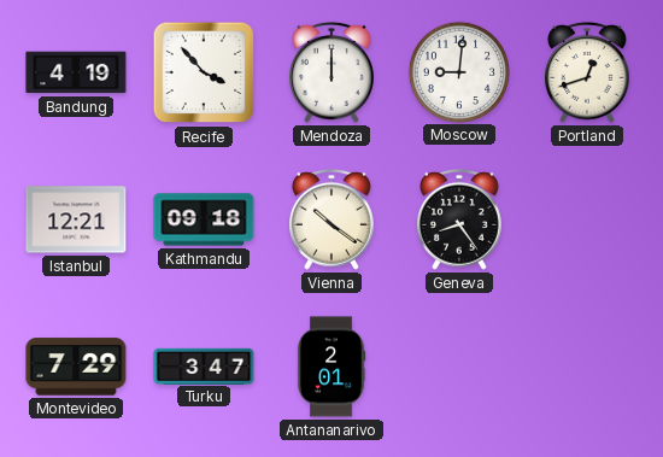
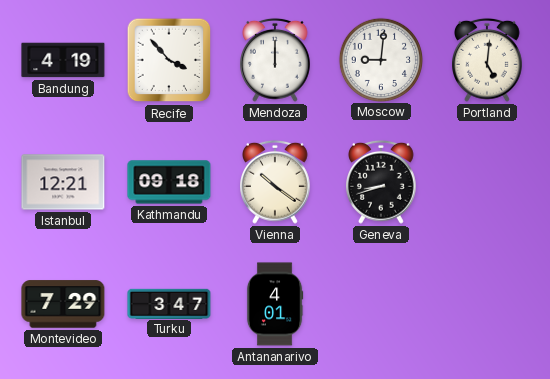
Portland: 12:42 -> 5:01 (488, 60)
Geneva: 8:24 -> 8:42 (382, 182)
Antananarivo: 2:01 -> 4:01 (275, 304)
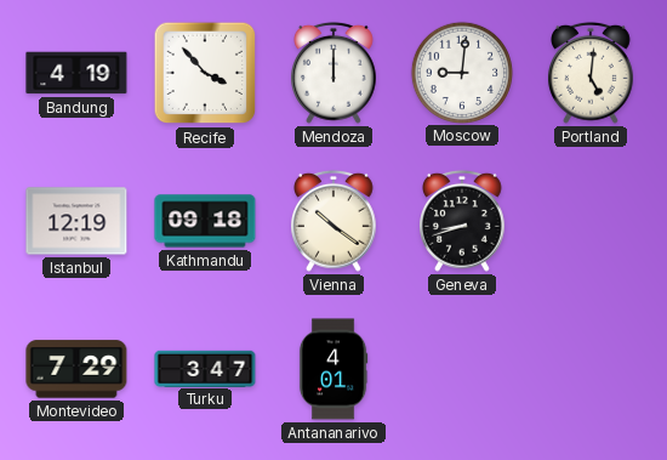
Istanbul: 12:21 -> 12:19 (76, 221)
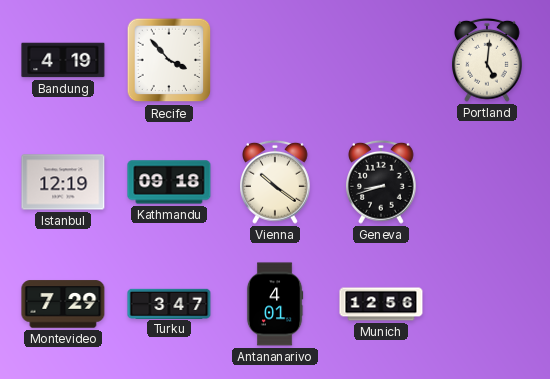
Mendoza: 12:00 -> none (335, 73)
Moscow: 9:01 -> none (461, 72)
Munich: none -> 12:56 (381, 304)
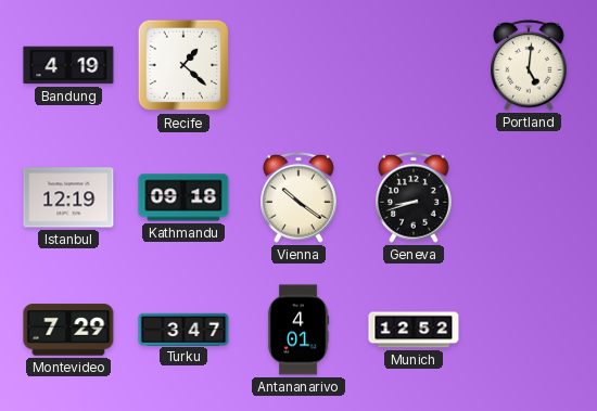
Recife: 3:53 -> 1:22 (183, 65)
Munich: 12:56 -> 12:52 (414, 330)
